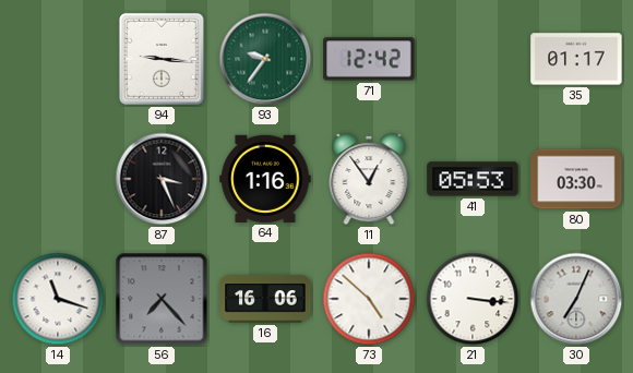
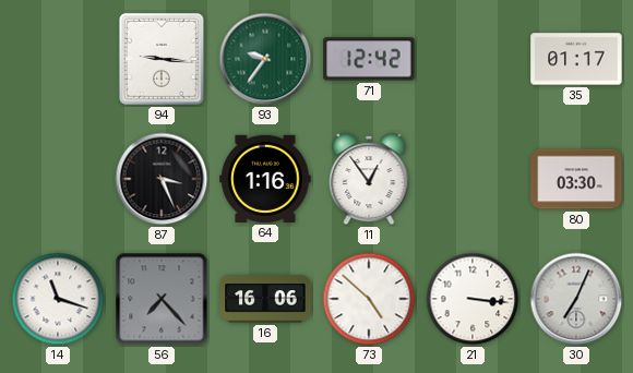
41: 05:53 -> none (473, 179)
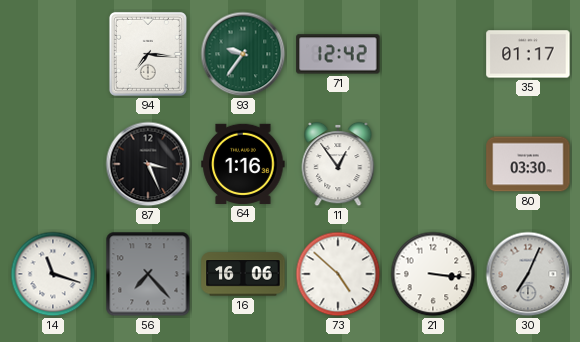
94: 9:16 -> 7:16 (148, 54)
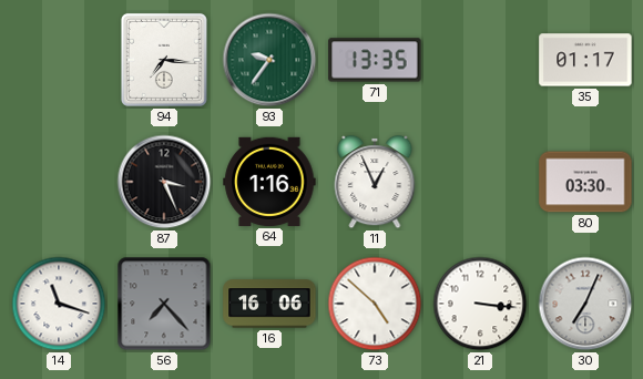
71: 12:42 -> 13:35 (375, 60)
11: 12:54 -> 12:56 (375, 182)
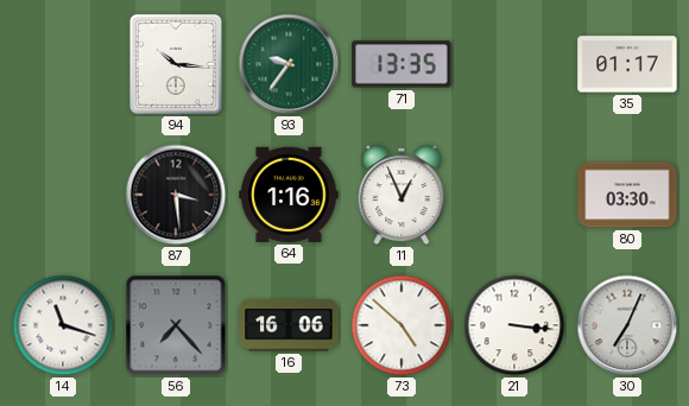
94: 7:16 -> 10:16 (176, 64)
87: 3:26 -> 3:29 (176, 195)
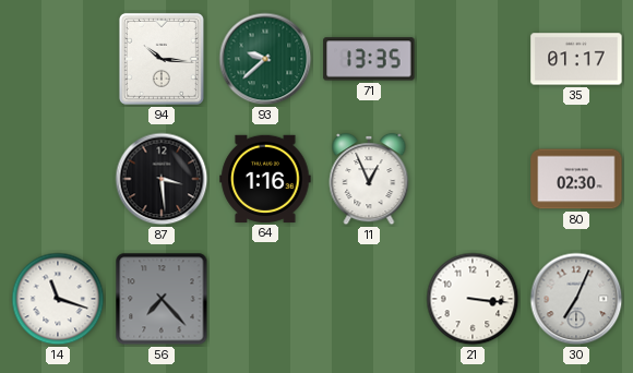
93: 9:36 -> 9:38 (265, 59)
80: 03:30 -> 02:30 (576, 179)
16: 16:06 -> none (289, 325)
73: 4:52 -> none (402, 325)
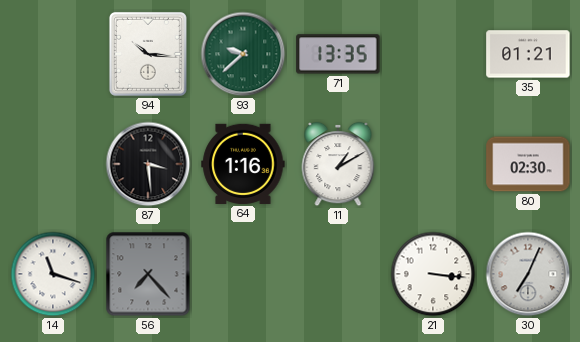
35: 01:17 -> 01:21 (528, 54)
11: 12:56 -> 1:10 (338, 164)
